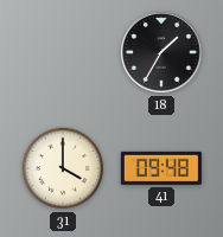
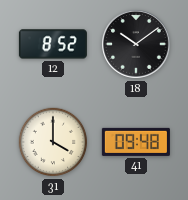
12: none -> 8:52 (53, 44)
18: 1:35 -> 10:09 (136, 44)
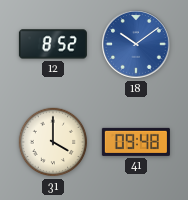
18 dial: black -> blue (136, 44)
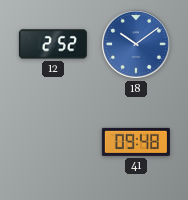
12: 8:52 -> 2:52 (53, 44)
31: 4:00 -> none (53, 142)
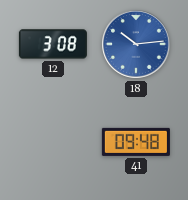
12: 2:52 -> 3:08 (53, 44)
18: 10:09 -> 10:14 (136, 44)
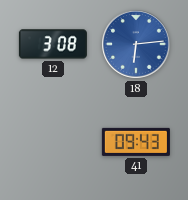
18: 10:14 -> 6:14 (136, 44)
41: 09:48 -> 09:43 (136, 142)
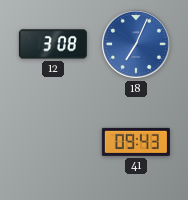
18: 6:14 -> 7:04 (136, 44)
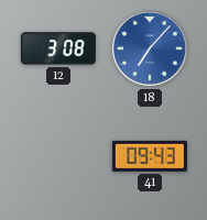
18: 7:04 -> 7:07 (150, 48)
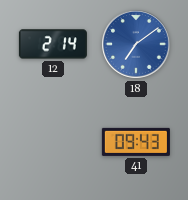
12: 3:08 -> 2:14 (53, 44)
18: 7:07 -> 7:09 (136, 44)
